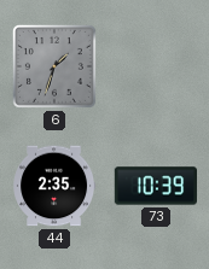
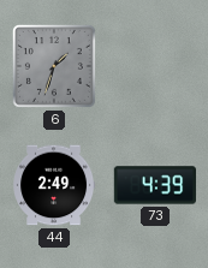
44: 2:35 -> 2:49 (54, 185)
73: 10:39 -> 4:39 (155, 185)
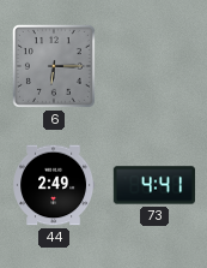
6: 1:33 -> 6:15 (54, 66)
73: 4:39 -> 4:41 (154, 185)
